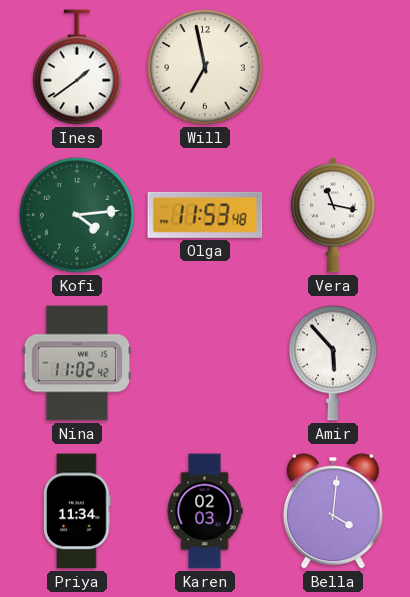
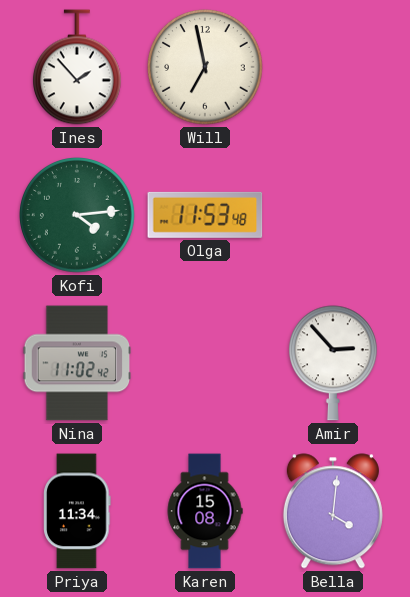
Ines: 1:39 -> 1:53 (78, 67)
Vera: 11:17 -> none (333, 215)
Amir: 5:53 -> 2:53 (334, 363)
Karen: 02:03 -> 15:08 (205, 511)
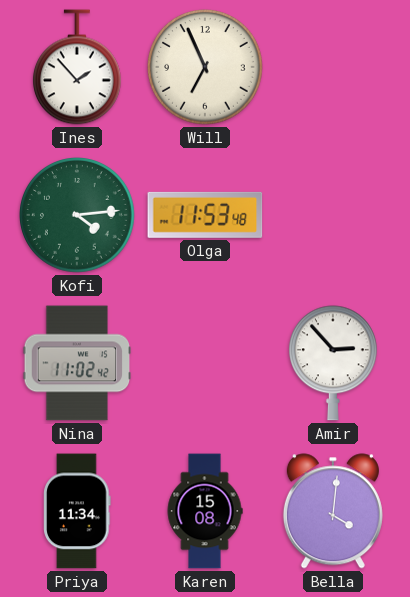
Will: 6:58 -> 6:56 (206, 68)
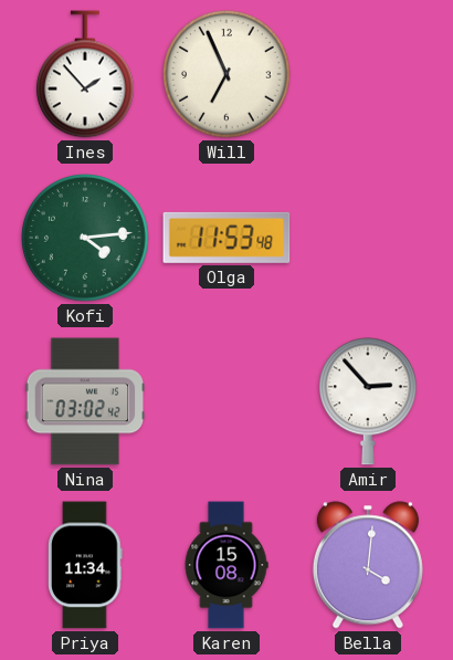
Nina: 11:02 -> 03:02 (85, 401)
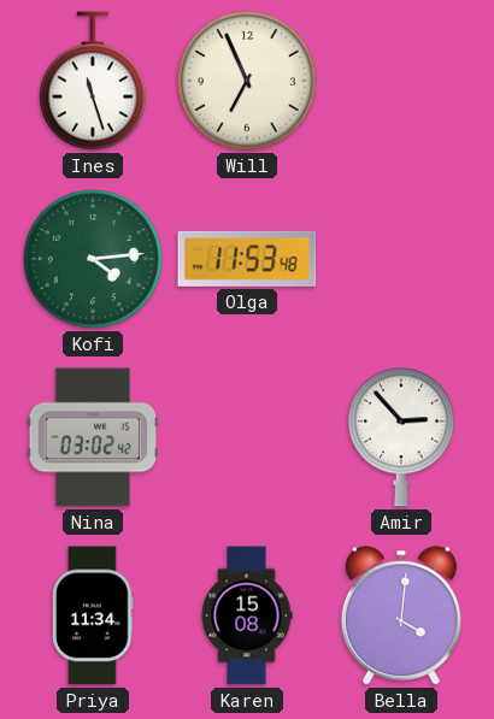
Ines: 1:53 -> 11:27 (94, 81)
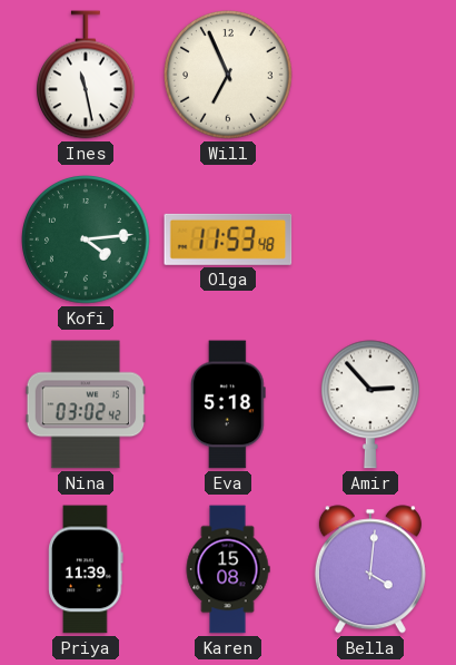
Ines: 11:27 -> 11:28 (87, 75)
Eva: none -> 5:18 (228, 404)
Priya: 11:34 -> 11:39 (86, 569)
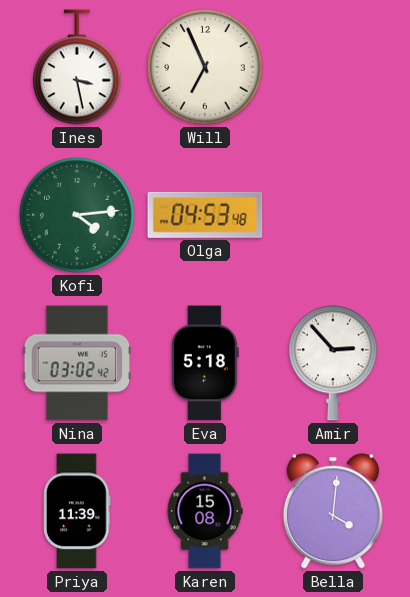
Ines: 11:28 -> 3:28 (78, 67)
Olga: 11:53 -> 04:53 (205, 215)
